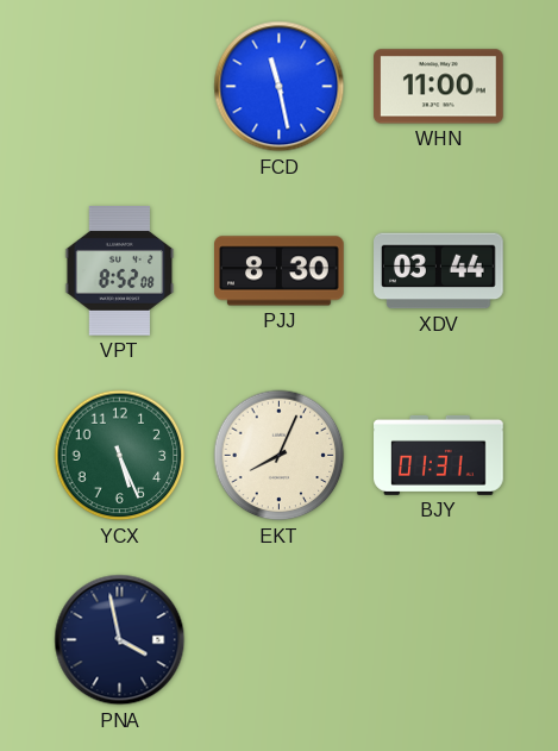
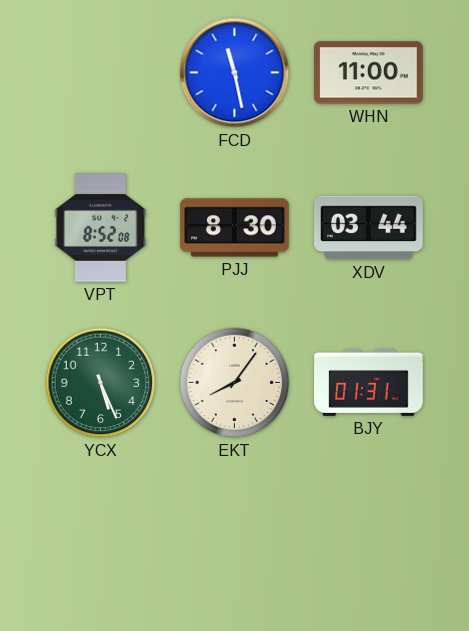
EKT: 8:04 -> 8:06 (235, 383)
PNA: 3:58 -> none (120, 640)
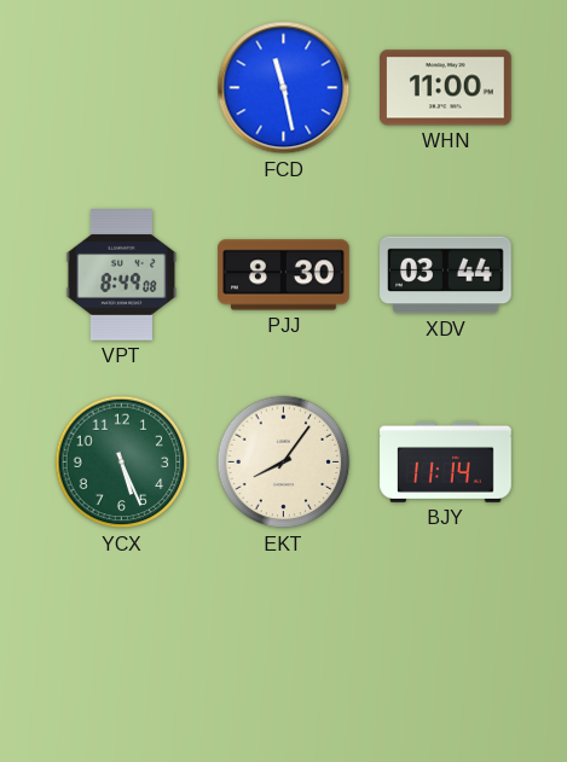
VPT: 8:52 -> 8:49 (122, 275)
BJY: 01:31 -> 11:14 (446, 461)
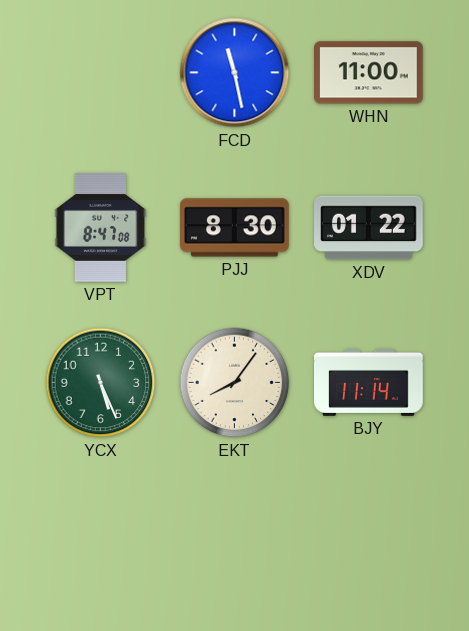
VPT: 8:49 -> 8:47 (101, 228)
XDV: 03:44 -> 01:22 (369, 228)
